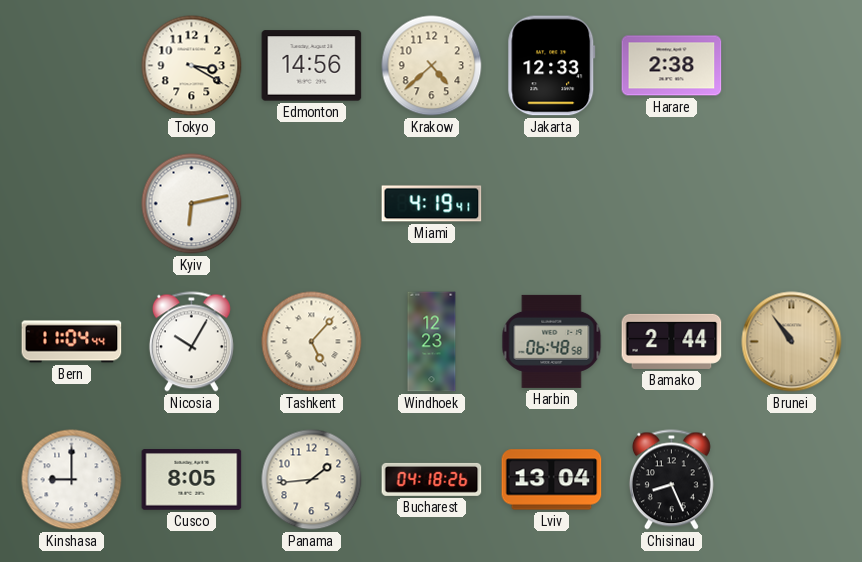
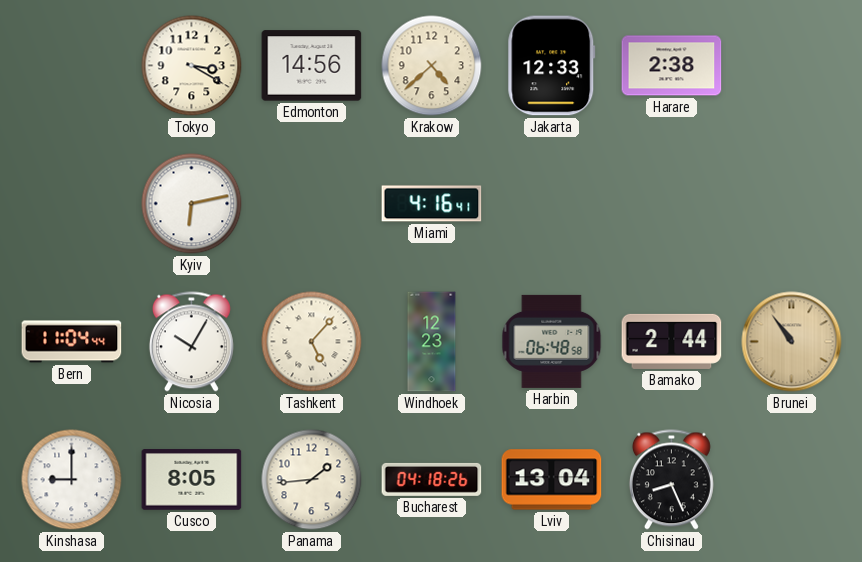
Miami: 4:19 -> 4:16 (432, 204)
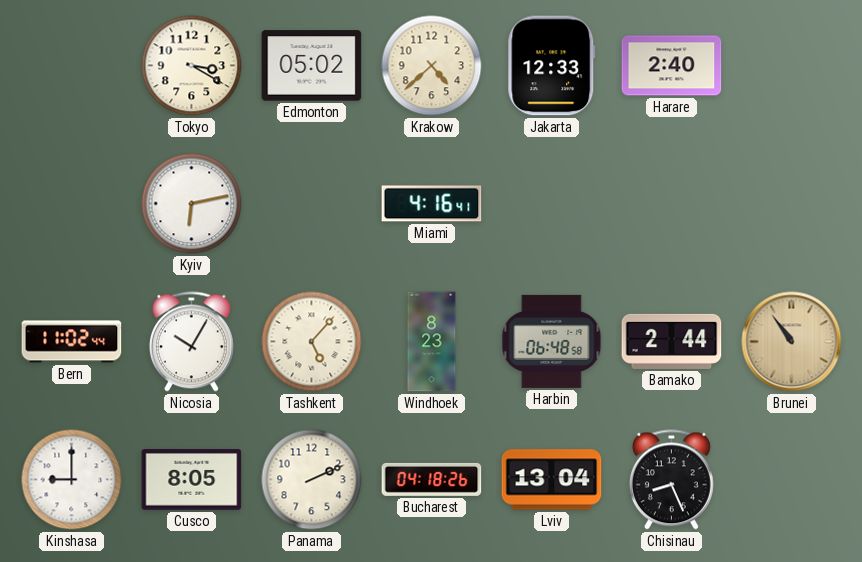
Edmonton: 14:56 -> 05:02 (312, 66)
Harare: 2:38 -> 2:40 (672, 66)
Bern: 11:04 -> 11:02 (72, 342)
Windhoek: 12:23 -> 8:23 (432, 342)
Panama: 1:44 -> 2:11 (312, 480)
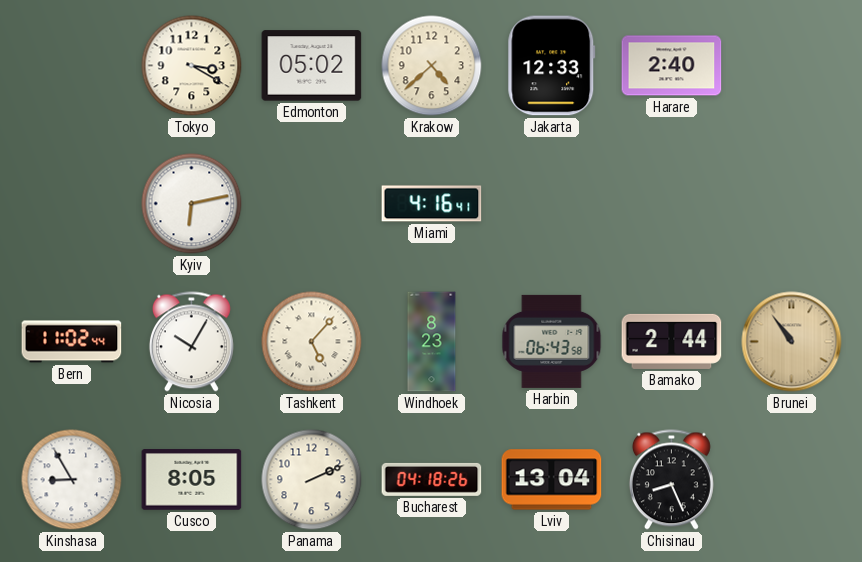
Harbin: 06:48 -> 06:43 (552, 341)
Kinshasa: 9:00 -> 8:55 (72, 480)
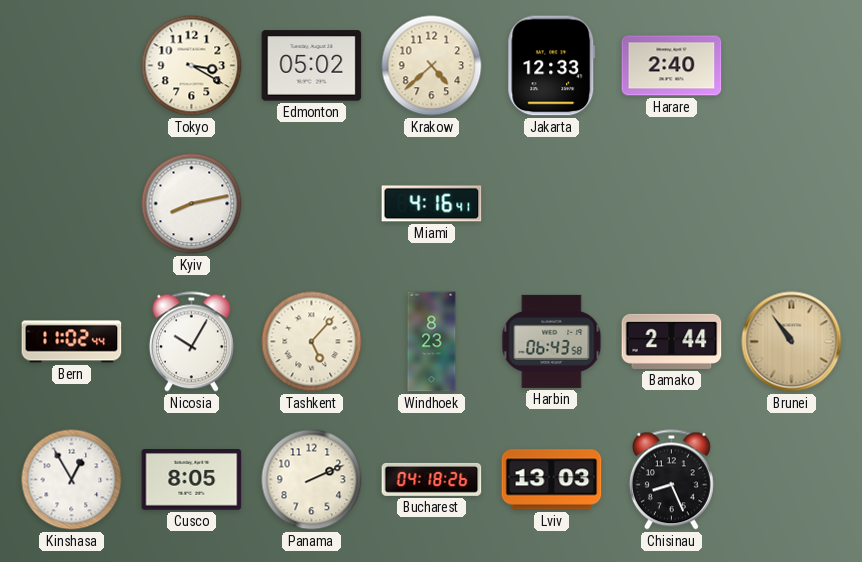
Kyiv: 6:13 -> 8:13 (192, 204)
Kinshasa: 8:55 -> 12:55 (72, 480)
Lviv: 13:04 -> 13:03 (552, 480)
